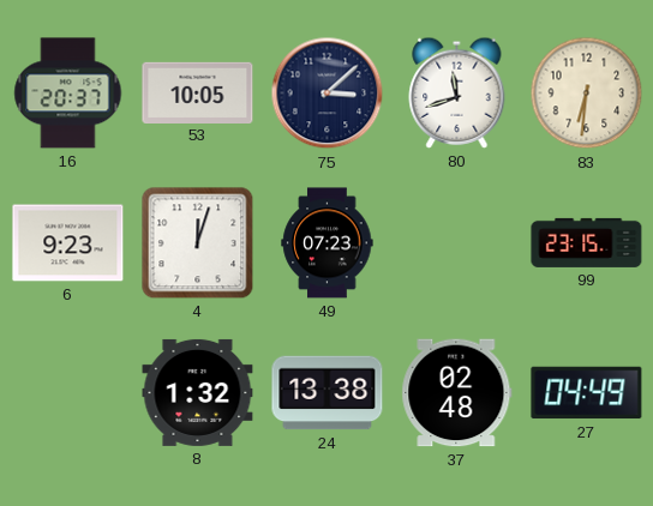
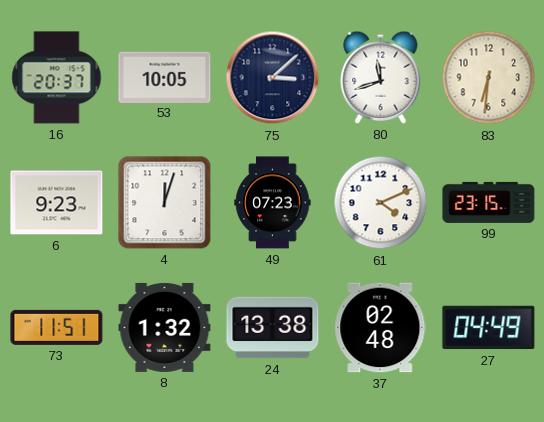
61: none -> 4:11 (381, 203)
73: none -> 11:51 (57, 327)
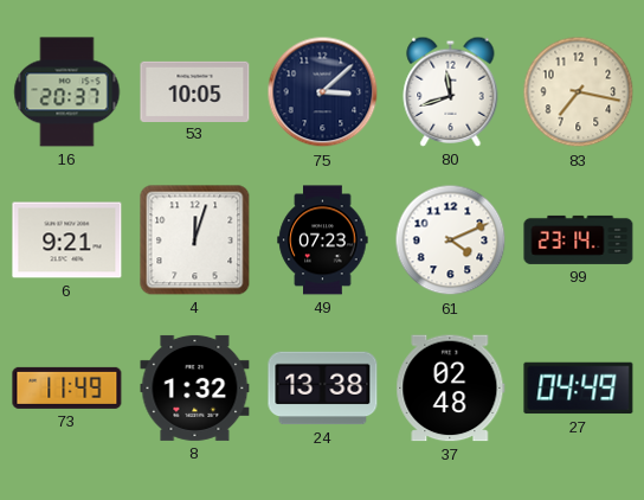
83: 6:31 -> 7:17 (579, 92)
6: 9:23 -> 9:21 (67, 241)
99: 23:15 -> 23:14 (579, 239)
73: 11:51 -> 11:49 (67, 387)
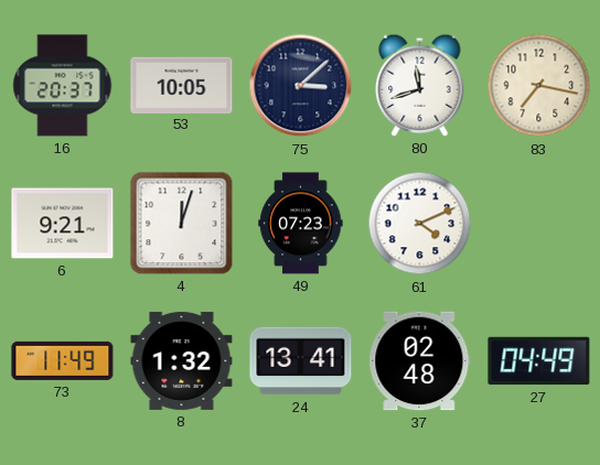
99: 23:14 -> none (579, 239)
24: 13:38 -> 13:41 (301, 361)
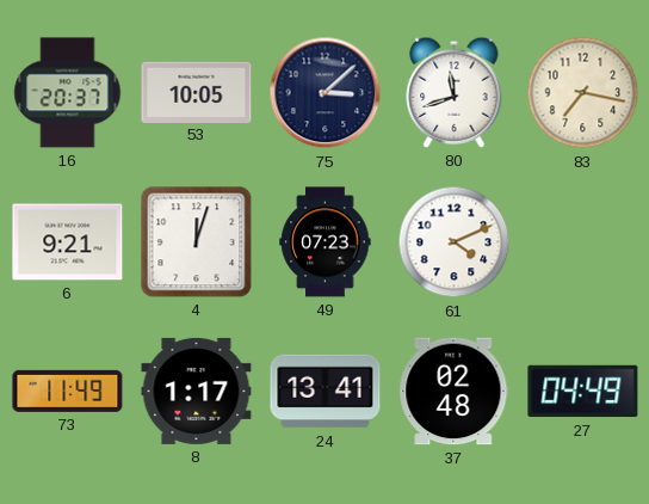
8: 1:32 -> 1:17 (197, 391)
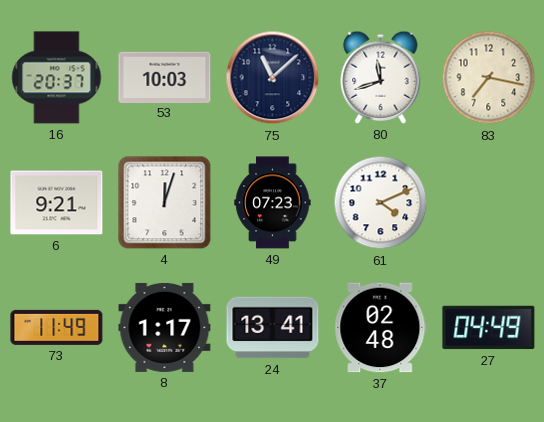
53: 10:05 -> 10:03 (165, 77)
75: 3:08 -> 11:08 (273, 78)
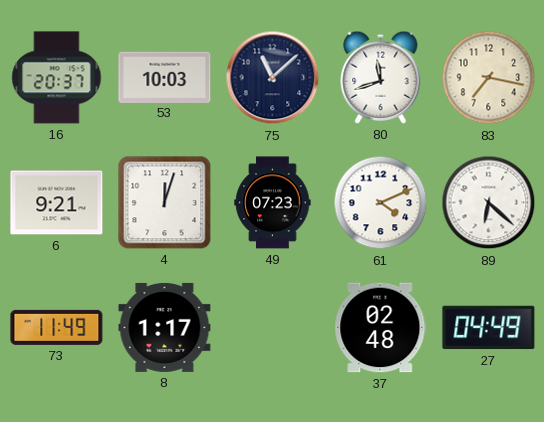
89: none -> 6:22 (489, 203)
24: 13:41 -> none (273, 328)
